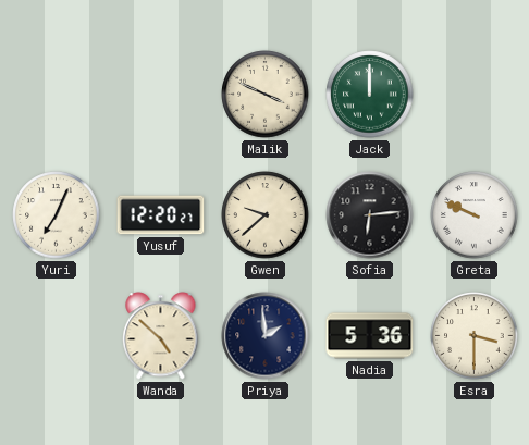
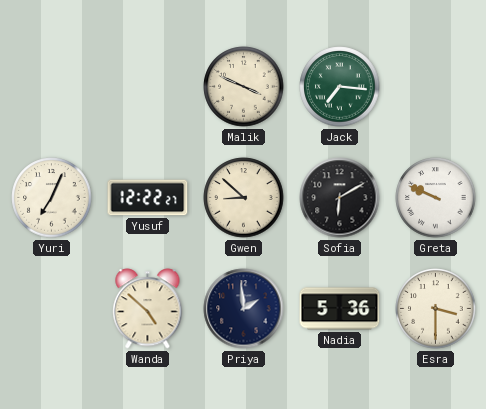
Jack: 12:00 -> 7:16 (340, 87)
Yusuf: 12:20 -> 12:22 (148, 198)
Gwen: 9:38 -> 8:52 (244, 198)
Sofia: 6:14 -> 6:10 (340, 198)
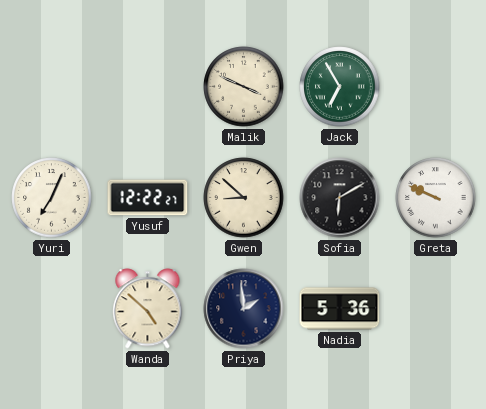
Jack: 7:16 -> 6:55 (340, 87)
Esra: 3:30 -> none (436, 309)
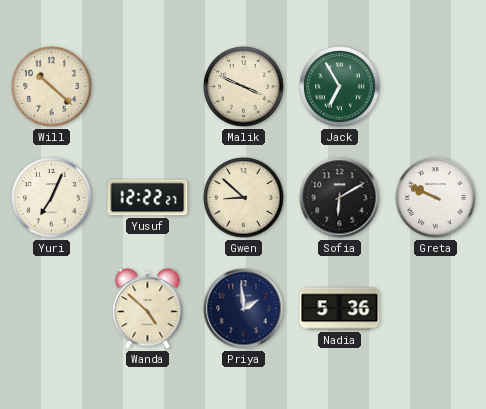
Will: none -> 10:22 (52, 87)
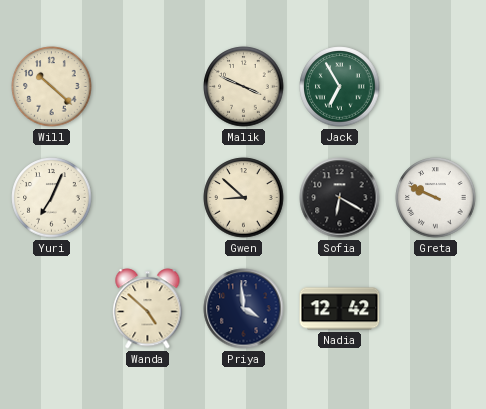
Yusuf: 12:22 -> none (148, 198)
Sofia: 6:10 -> 6:20 (340, 198)
Priya: 1:59 -> 3:59 (244, 309)
Nadia: 5:36 -> 12:42 (340, 309)
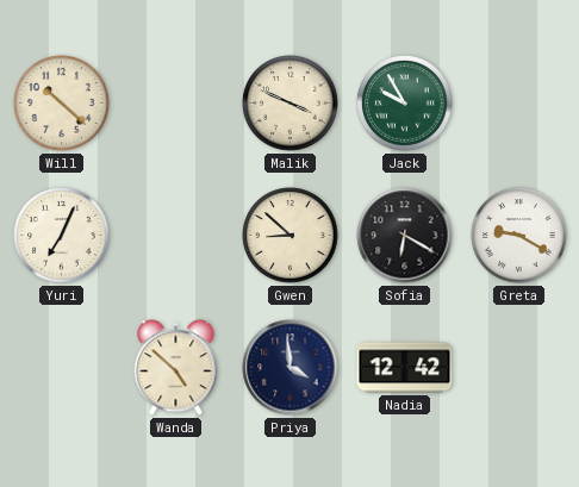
Jack: 6:55 -> 9:55 (405, 104)
Greta: 9:49 -> 9:20 (519, 236)
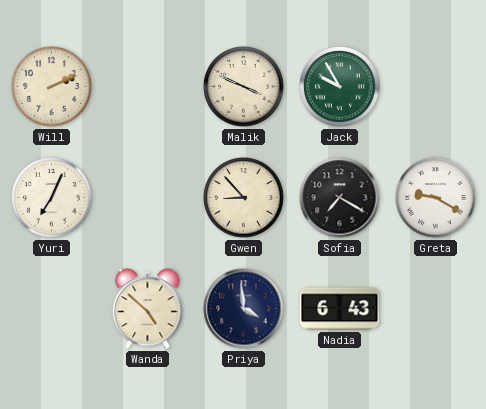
Will: 10:22 -> 2:11 (52, 87)
Gwen: 8:52 -> 8:53 (244, 198)
Sofia: 6:20 -> 7:20 (340, 198)
Nadia: 12:42 -> 6:43 (340, 309)
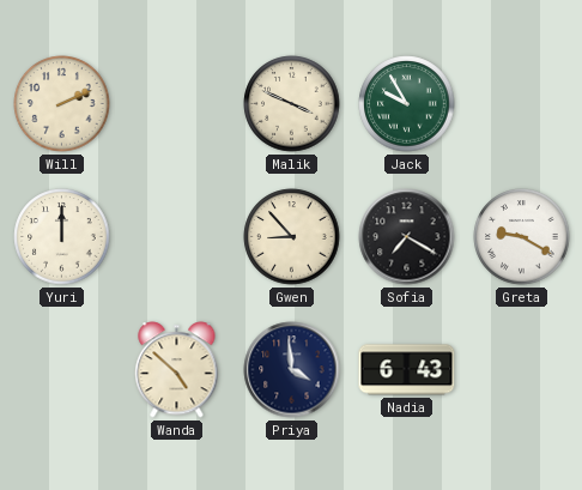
Yuri: 7:04 -> 12:00 (62, 237)
